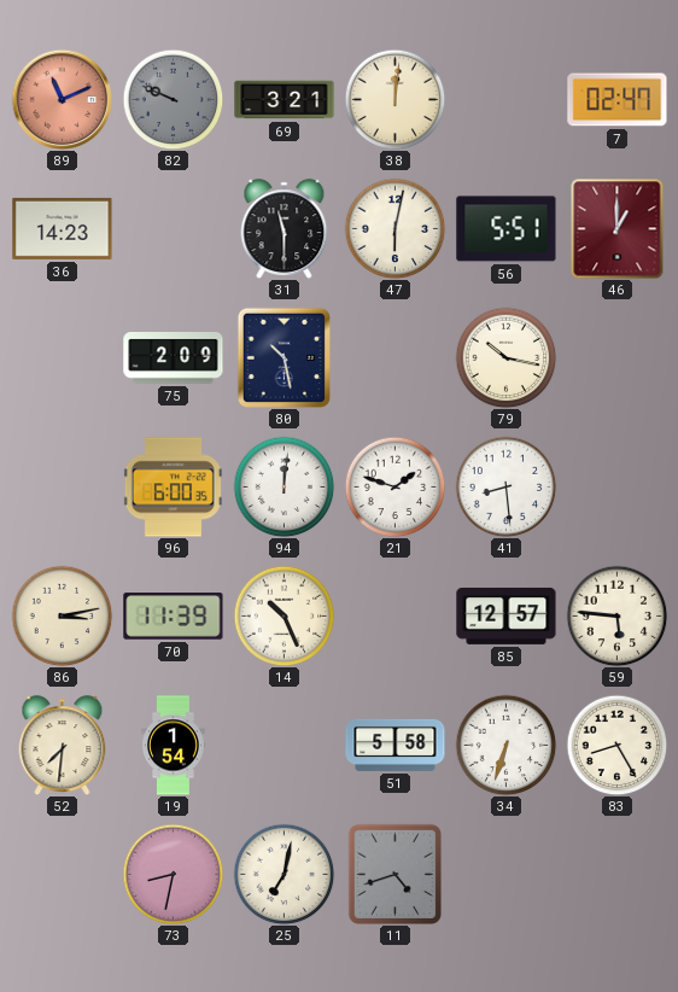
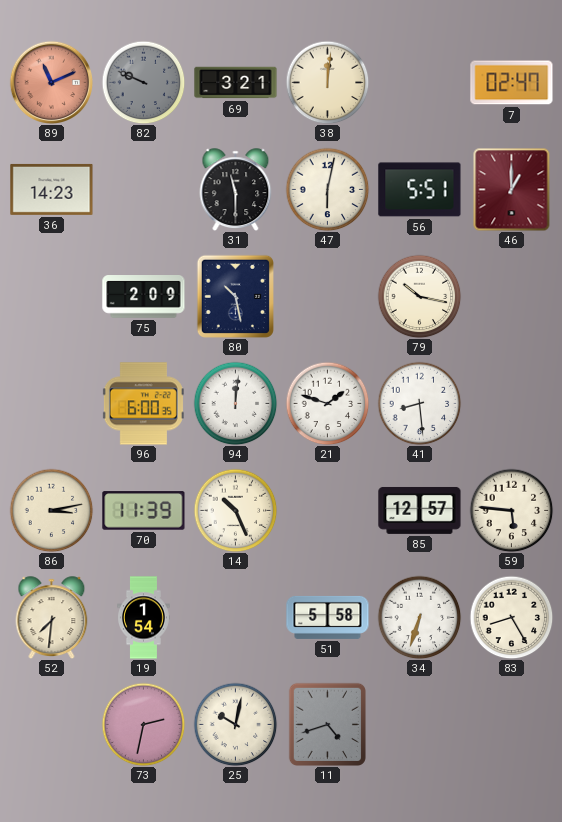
73: 8:32 -> 2:32 (143, 724)
25: 7:02 -> 10:02 (235, 724)
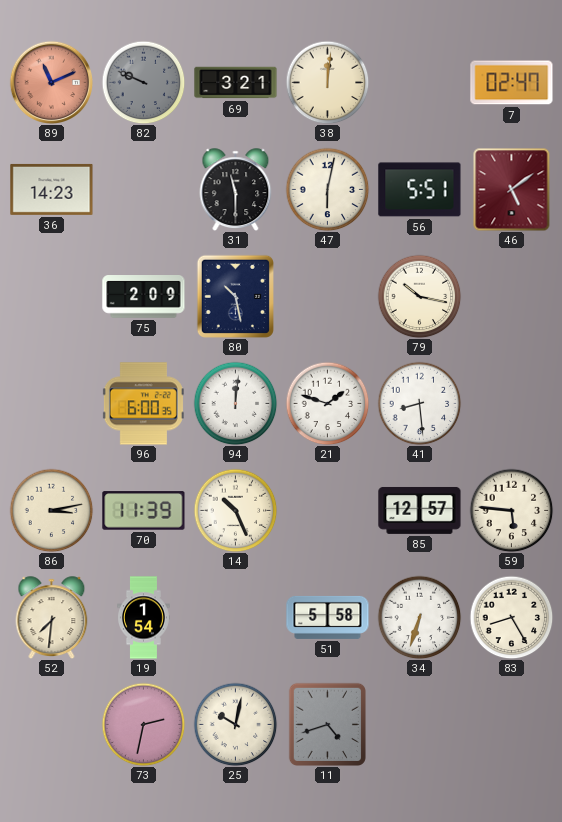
46: 1:00 -> 5:09 (512, 189)
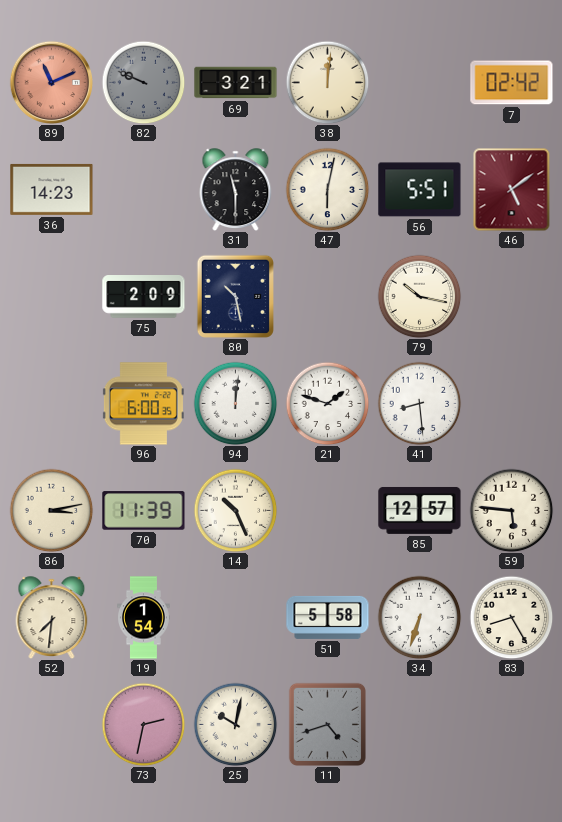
7: 02:47 -> 02:42 (512, 83)
